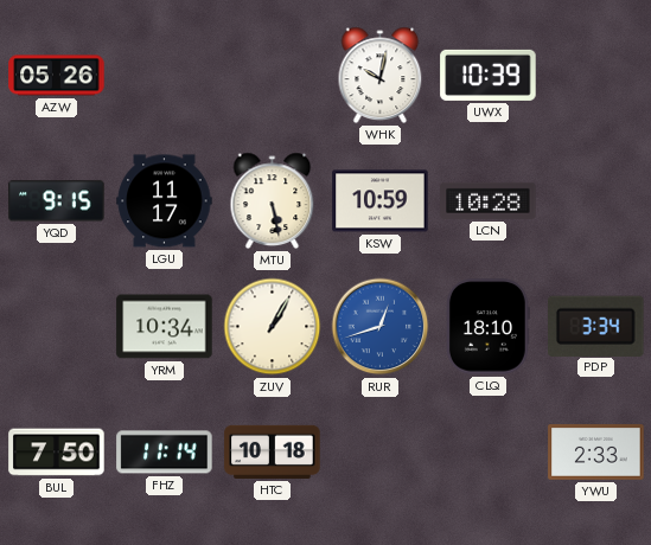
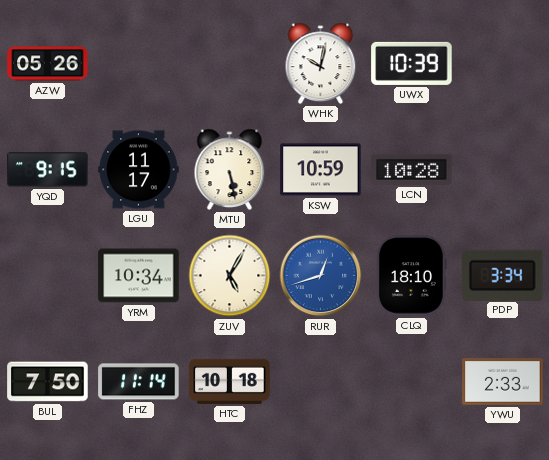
ZUV: 1:05 -> 5:05 (230, 276)
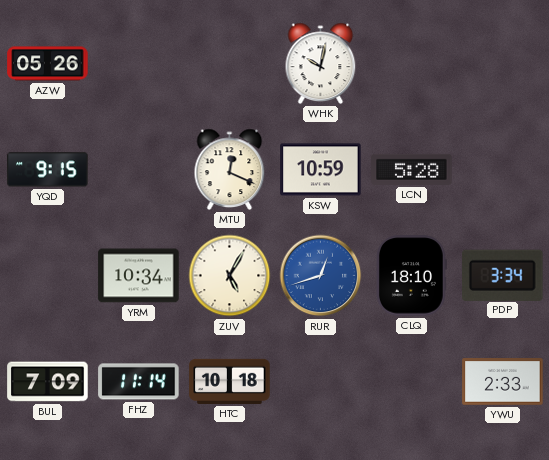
UWX: 10:39 -> none (412, 63)
LGU: 11:17 -> none (139, 170)
MTU: 5:28 -> 12:19 (230, 169)
LCN: 10:28 -> 5:28 (412, 169)
BUL: 7:50 -> 7:09 (48, 382)
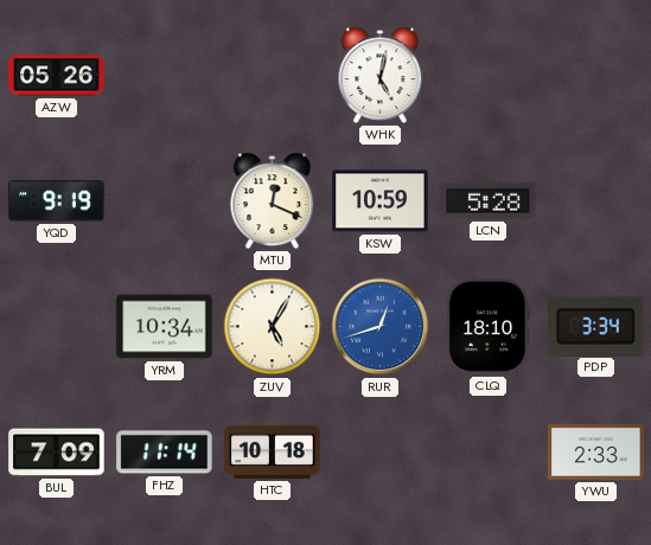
WHK: 10:02 -> 5:02 (381, 75)
YQD: 9:15 -> 9:19 (57, 201)
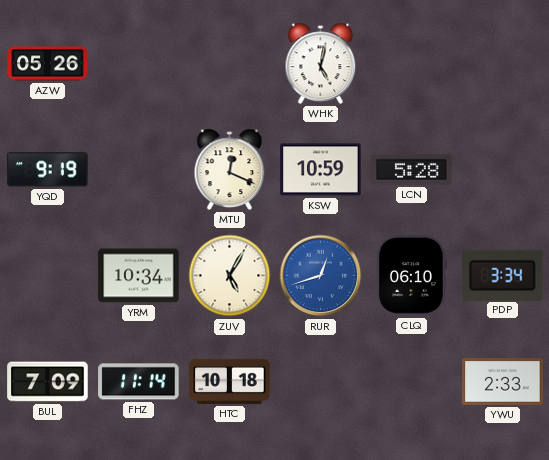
CLQ: 18:10 -> 06:10 (411, 276)
